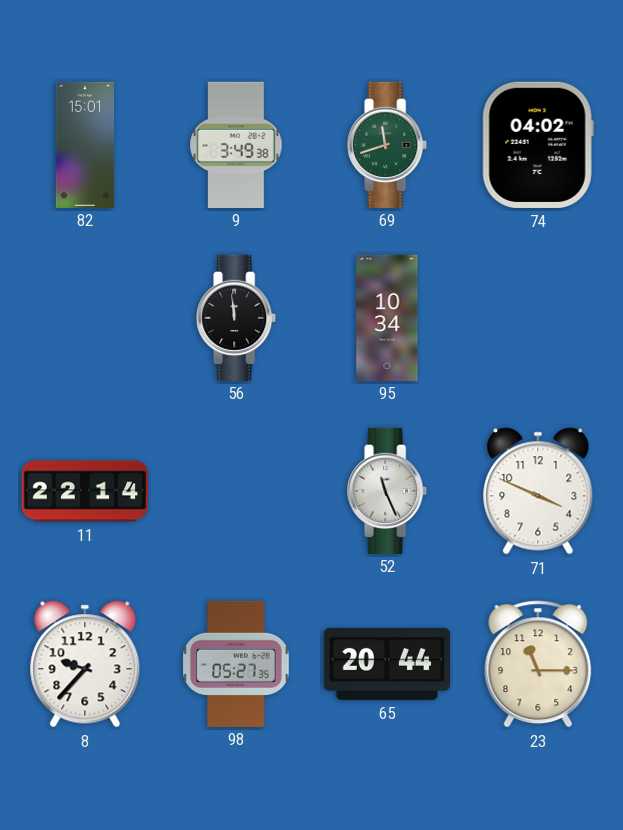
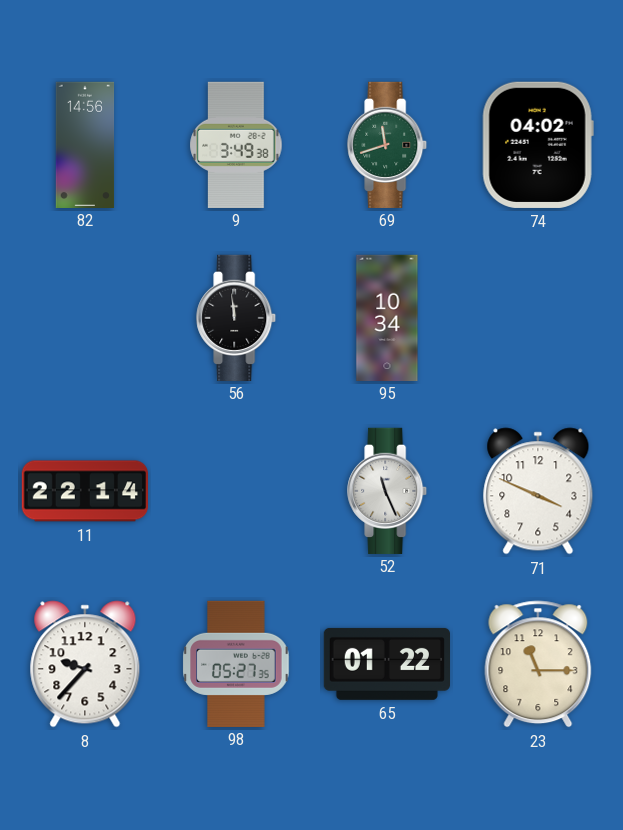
82: 15:01 -> 14:56 (85, 144)
65: 20:44 -> 01:22 (386, 664)
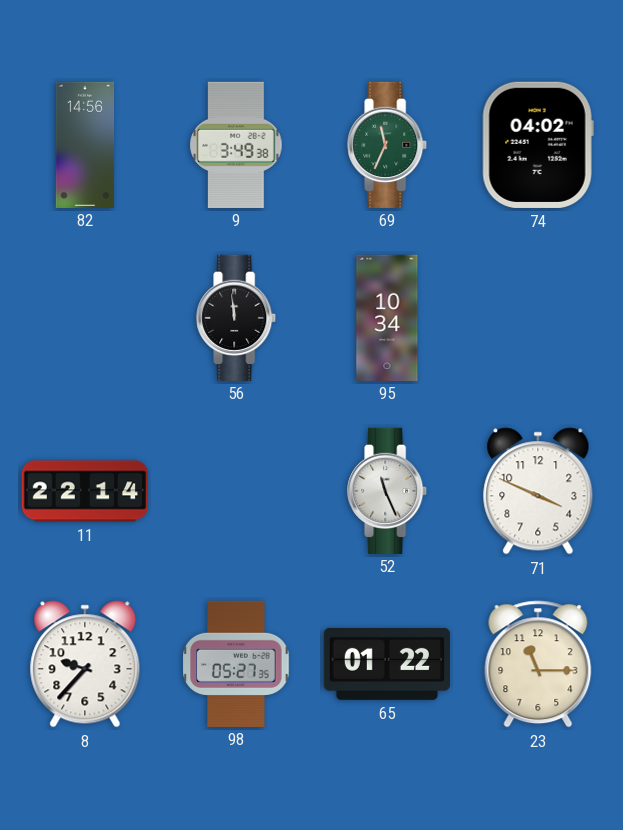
69: 11:42 -> 11:34 (388, 144)
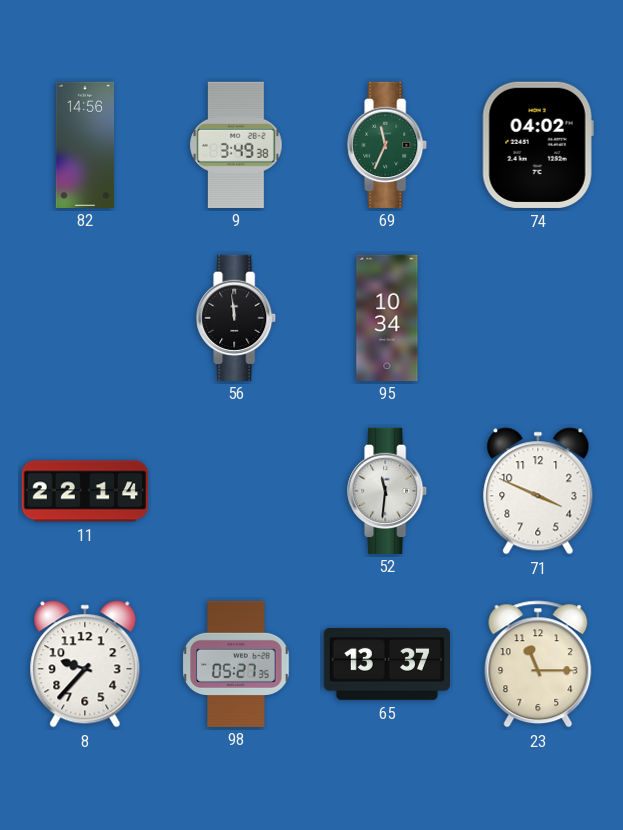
52: 11:26 -> 11:31 (388, 490)
65: 01:22 -> 13:37 (386, 664)
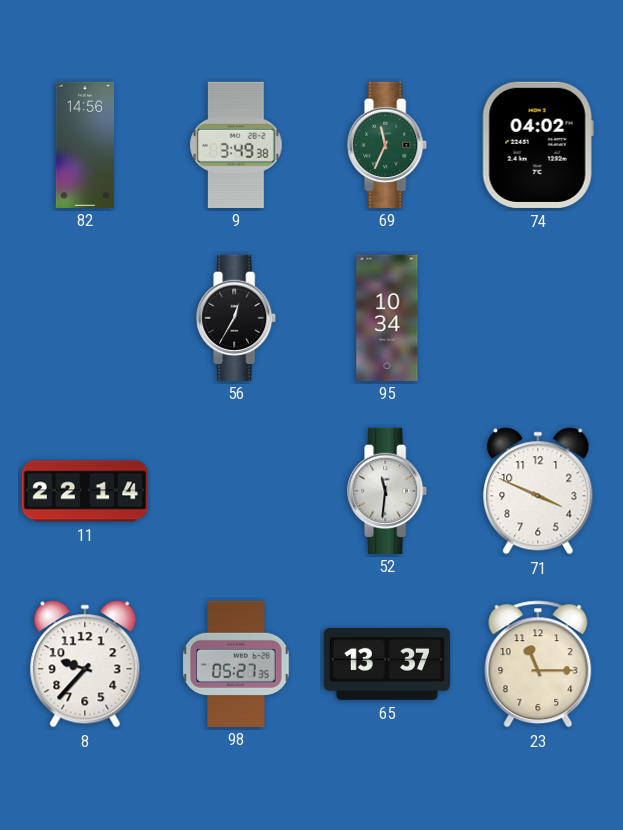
56: 11:59 -> 12:35 (237, 317)
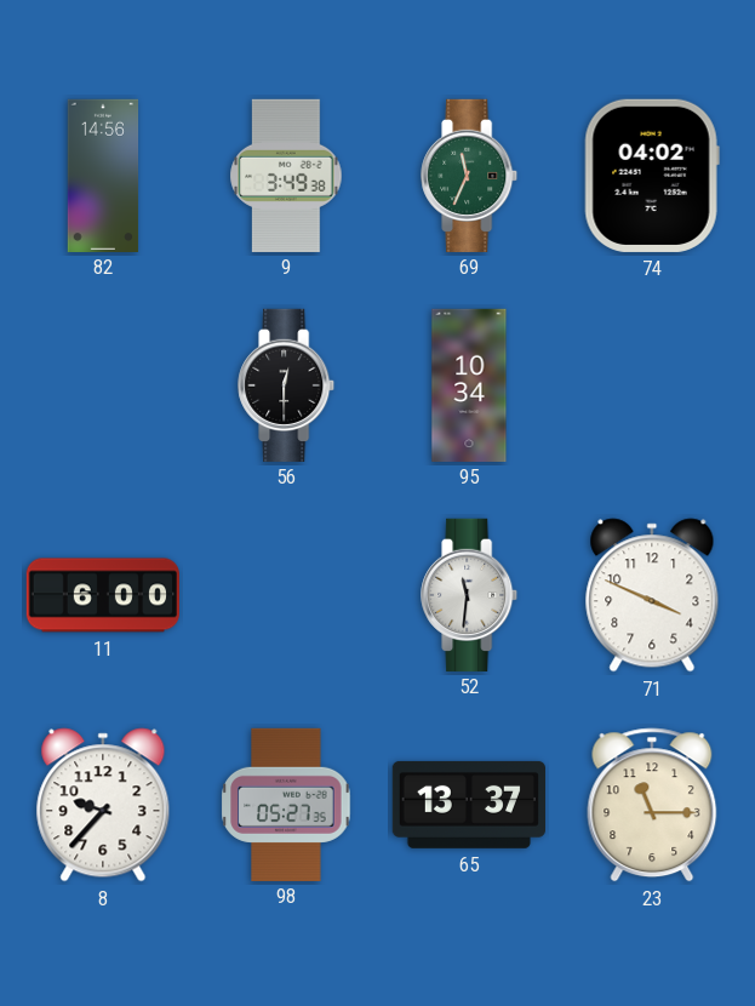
56: 12:35 -> 12:30 (287, 384)
11: 22:14 -> 6:00 (102, 595)
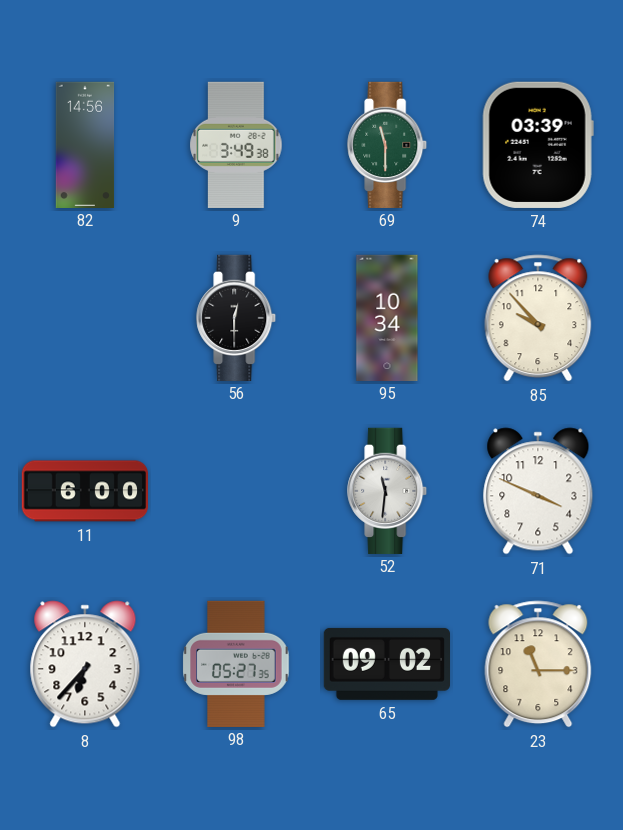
69: 11:34 -> 11:30 (388, 144)
74: 04:02 -> 03:39 (538, 145)
85: none -> 9:53 (538, 318)
8: 9:37 -> 6:37 (85, 664)
65: 13:37 -> 09:02 (386, 664)
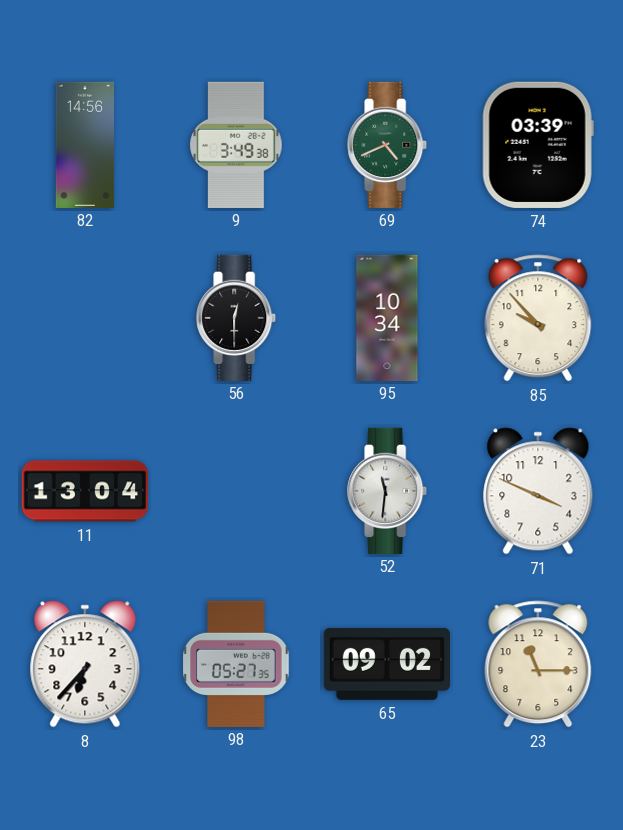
69: 11:30 -> 4:41 (388, 144)
11: 6:00 -> 13:04 (84, 491)
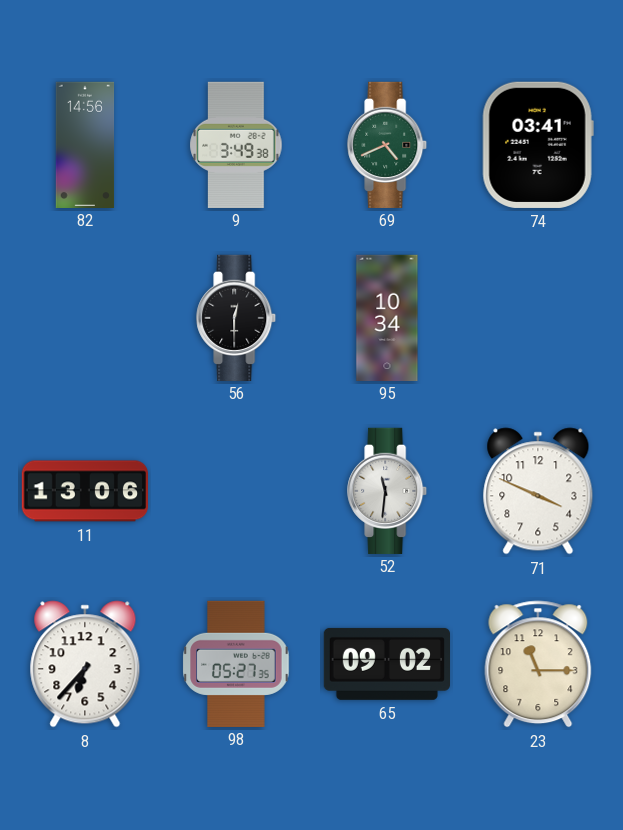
74: 03:39 -> 03:41 (538, 145)
85: 9:53 -> none (538, 318)
11: 13:04 -> 13:06 (84, 491)
